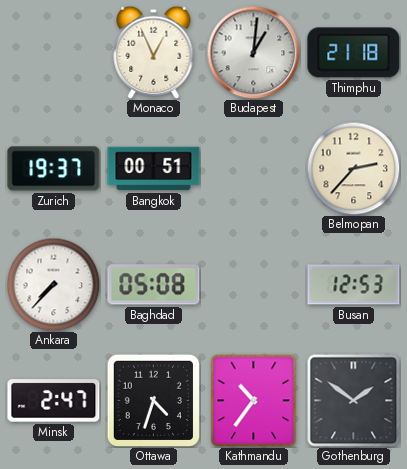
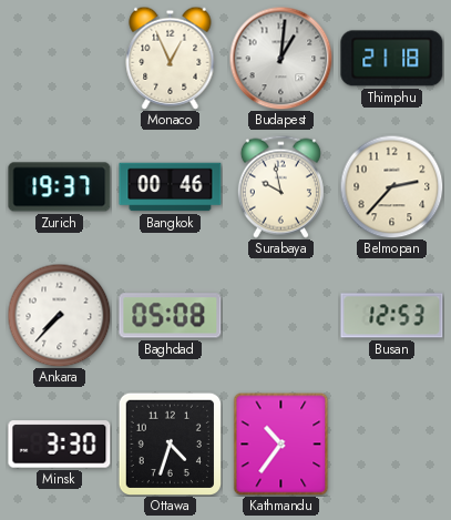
Bangkok: 00:51 -> 00:46 (171, 187)
Surabaya: none -> 9:58 (280, 186)
Minsk: 2:47 -> 3:30 (60, 445)
Gothenburg: 1:51 -> none (353, 400)
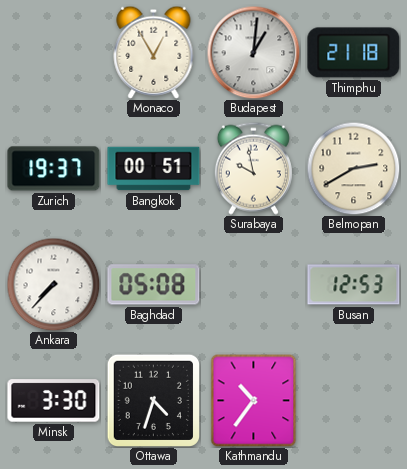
Monaco: 12:56 -> 12:55 (154, 52)
Bangkok: 00:46 -> 00:51 (154, 169)
Belmopan: 2:37 -> 2:40 (353, 168)
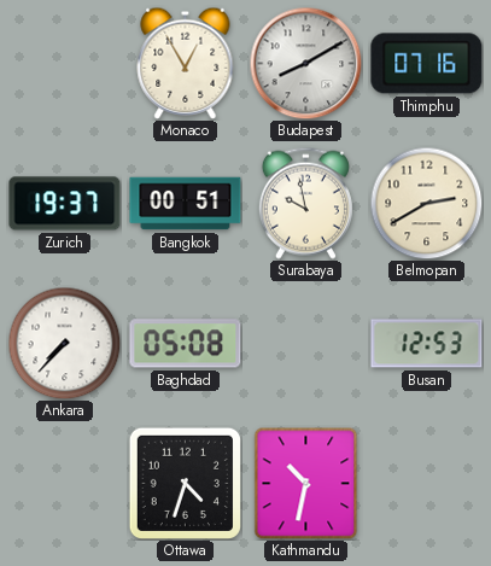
Budapest: 1:01 -> 8:10 (305, 63)
Thimphu: 21:18 -> 07:16 (427, 64)
Minsk: 3:30 -> none (54, 401)
Kathmandu: 10:36 -> 10:32 (306, 483)
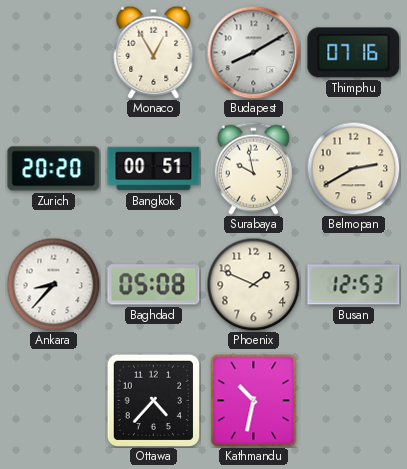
Zurich: 19:37 -> 20:20 (54, 169)
Ankara: 7:37 -> 8:37 (53, 284)
Phoenix: none -> 1:49 (253, 284)
Ottawa: 4:33 -> 4:37 (153, 400)
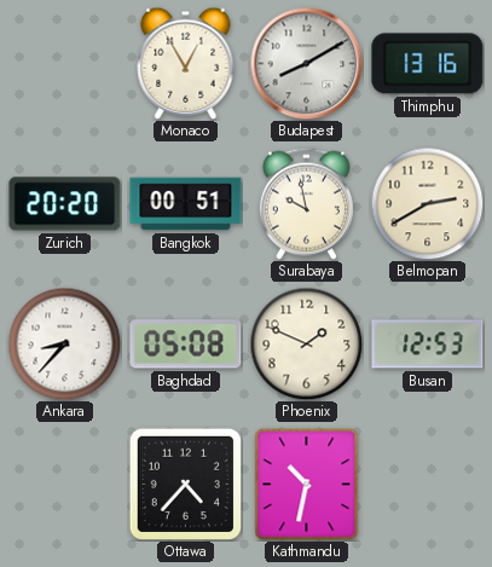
Thimphu: 07:16 -> 13:16 (428, 64)
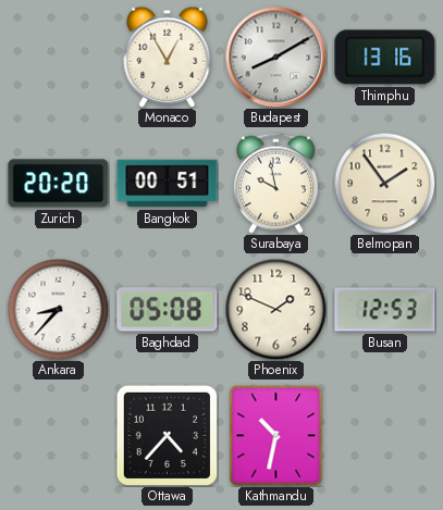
Belmopan: 2:40 -> 1:54 (384, 183)
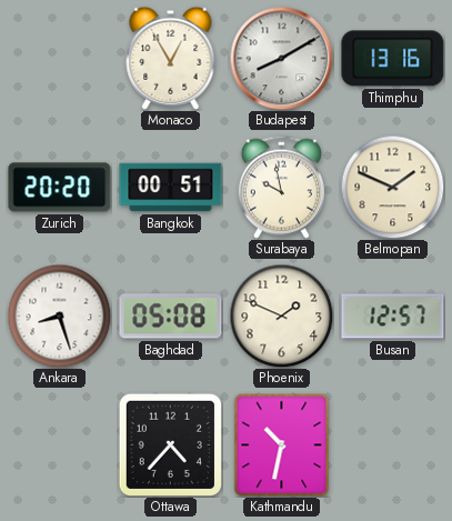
Belmopan: 1:54 -> 1:49 (392, 187)
Ankara: 8:37 -> 8:27 (59, 315)
Busan: 12:53 -> 12:57 (393, 317)
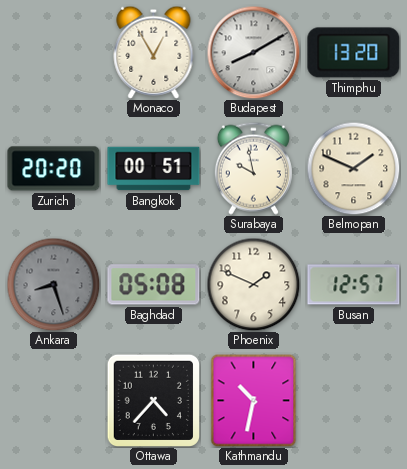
Thimphu: 13:16 -> 13:20 (354, 53)
Ankara dial: white -> grey (53, 284)
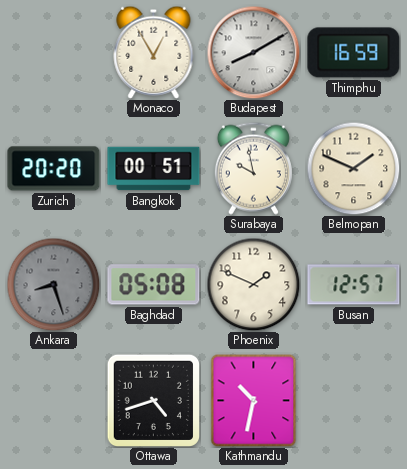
Thimphu: 13:20 -> 16:59 (354, 53)
Ottawa: 4:37 -> 4:42 (153, 400)
